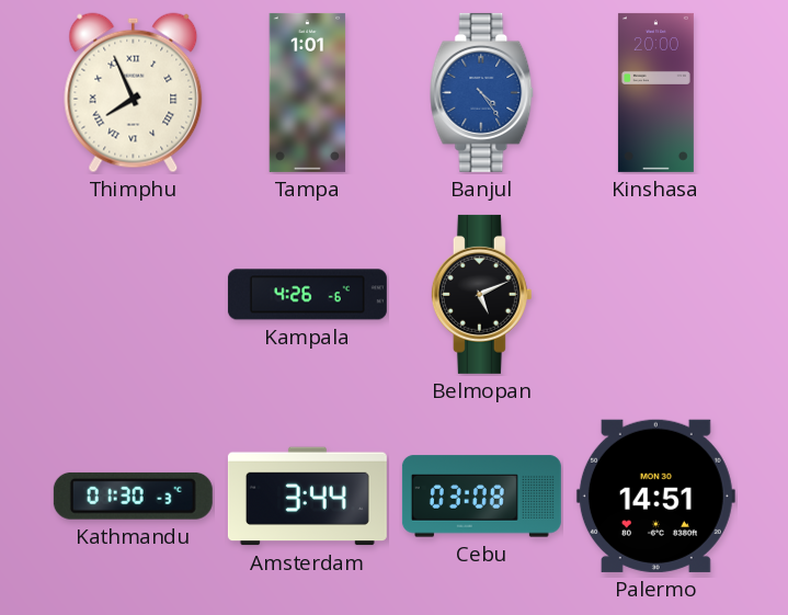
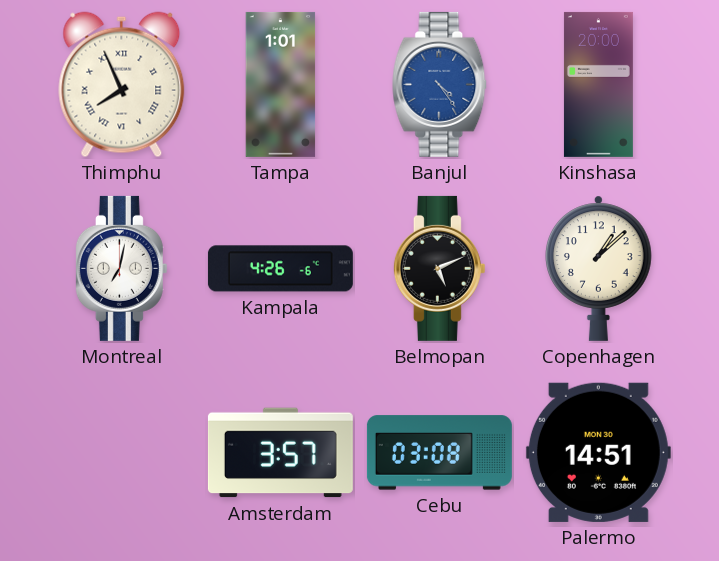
Montreal: none -> 7:02 (121, 268)
Copenhagen: none -> 1:08 (599, 268)
Kathmandu: 01:30 -> none (133, 496)
Amsterdam: 3:44 -> 3:57 (280, 453)
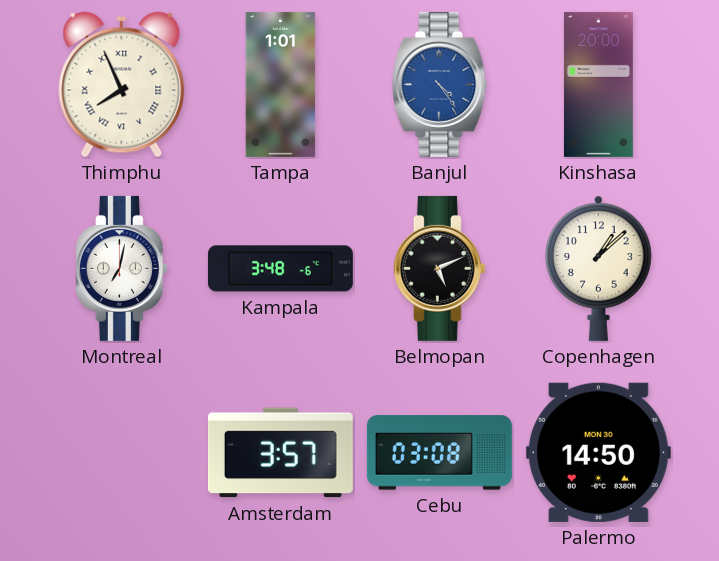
Kampala: 4:26 -> 3:48 (280, 269)
Palermo: 14:51 -> 14:50 (598, 452)
